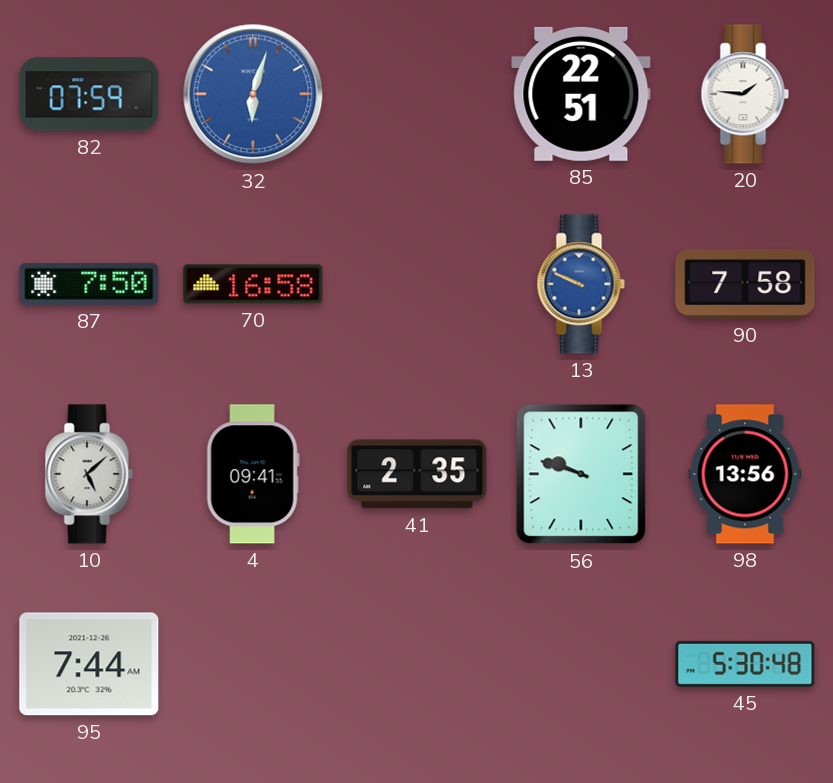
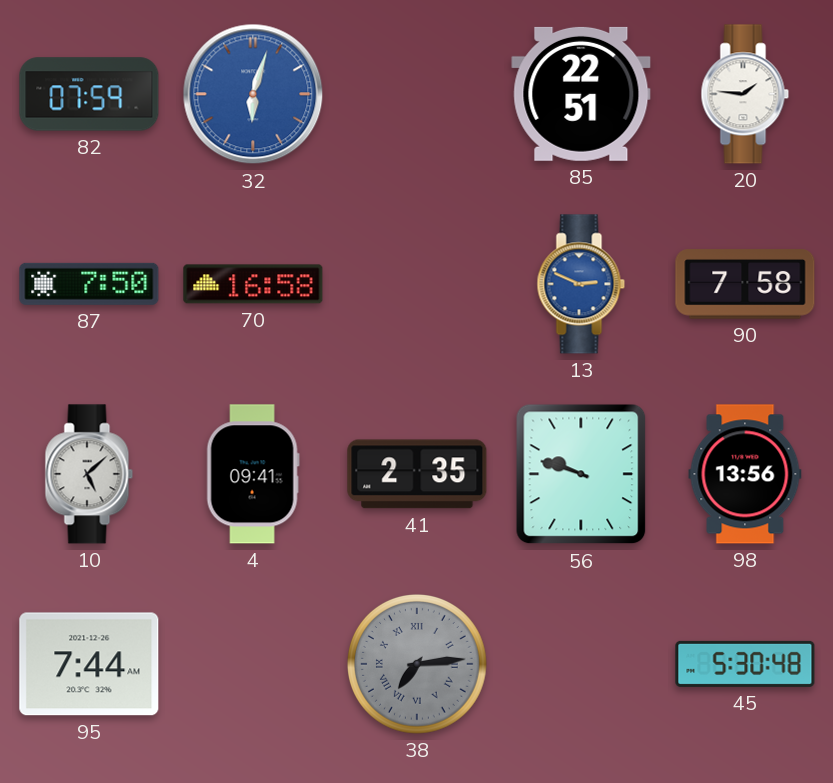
13: 9:49 -> 2:49 (581, 284)
38: none -> 7:14 (418, 665)
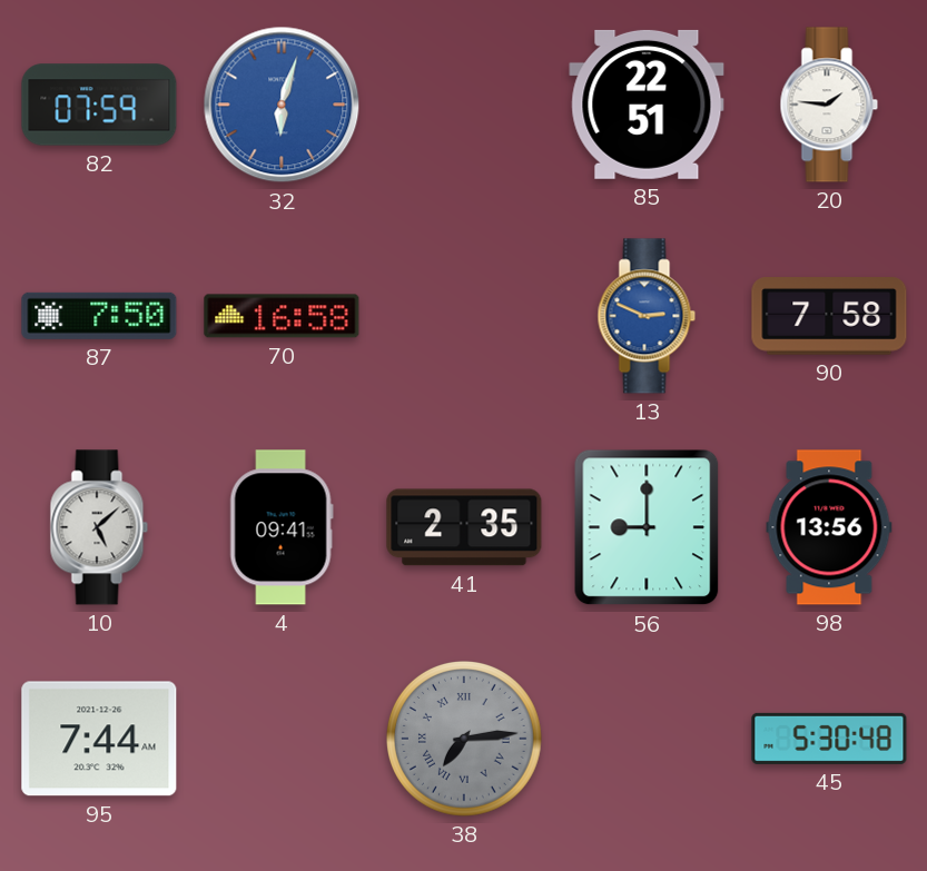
56: 9:48 -> 9:00 (647, 527)
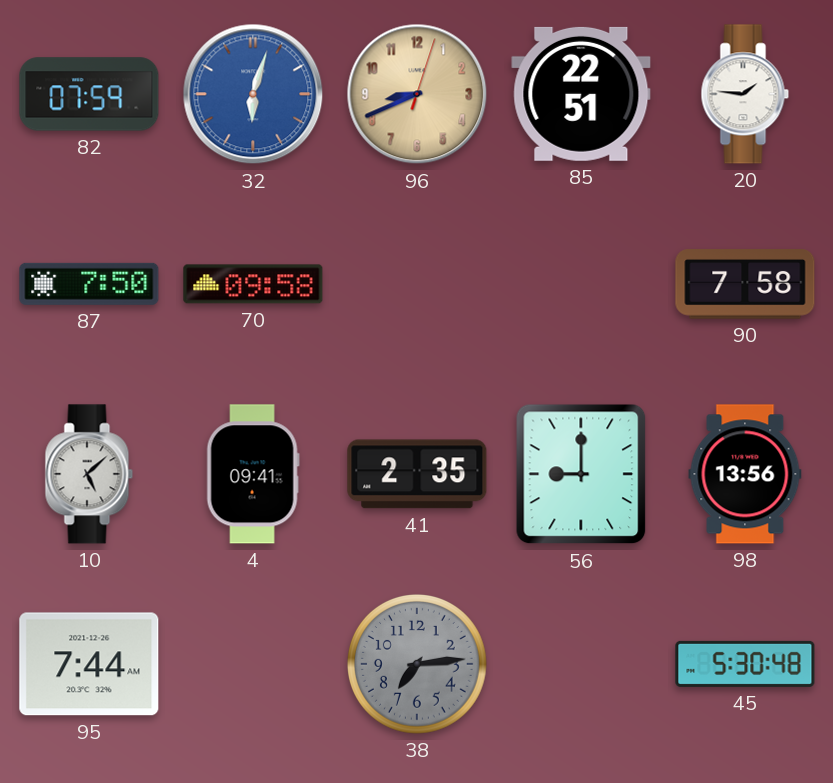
96: none -> 8:41 (417, 94)
70: 16:58 -> 09:58 (253, 284)
13: 2:49 -> none (647, 316)
38 numerals: Roman -> Arabic (418, 665)
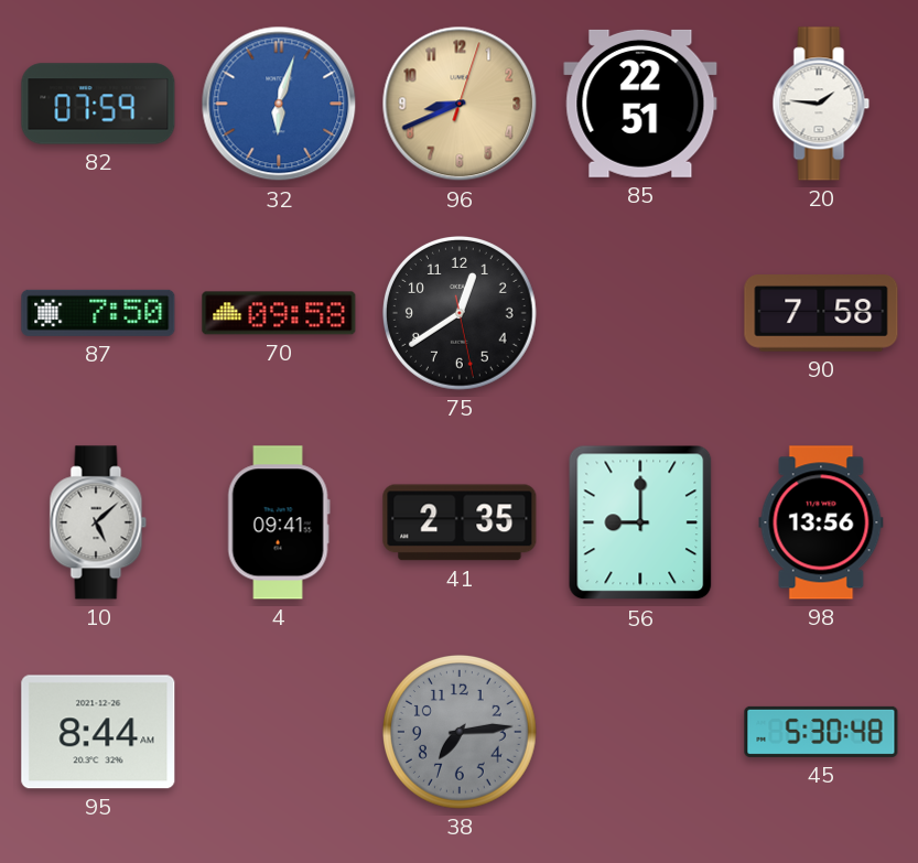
75: none -> 12:39 (461, 314)
95: 7:44 -> 8:44 (98, 732)
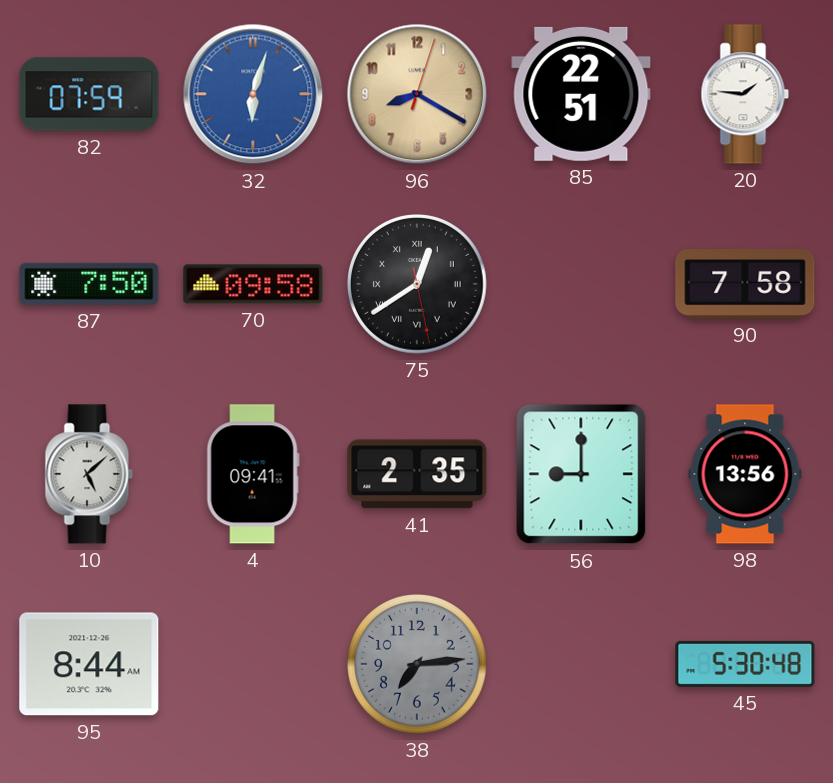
96: 8:41 -> 8:20 (417, 94)
75 numerals: Arabic -> Roman (418, 285)
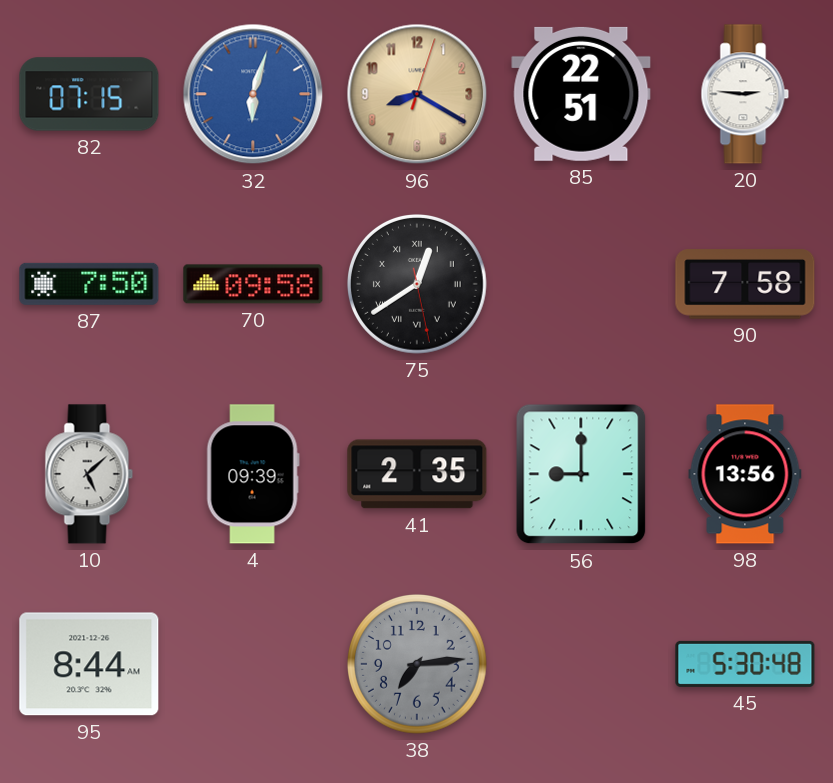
82: 07:59 -> 07:15 (89, 94)
20: 1:46 -> 2:46 (745, 94)
4: 09:41 -> 09:39 (253, 474)
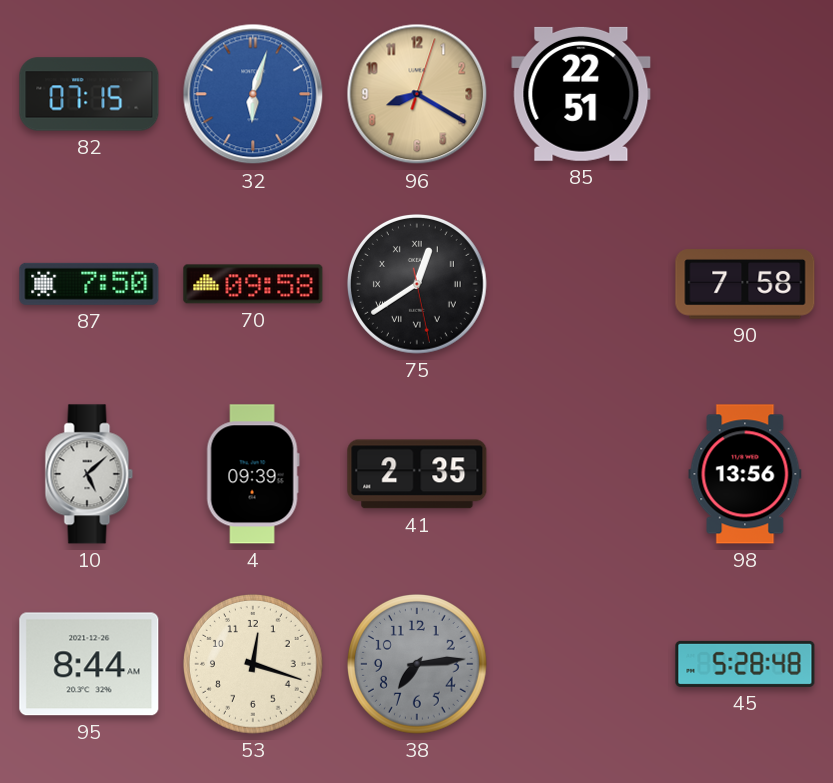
20: 2:46 -> none (745, 94)
56: 9:00 -> none (581, 474)
53: none -> 12:18 (254, 665)
45: 5:30 -> 5:28 (745, 664)
